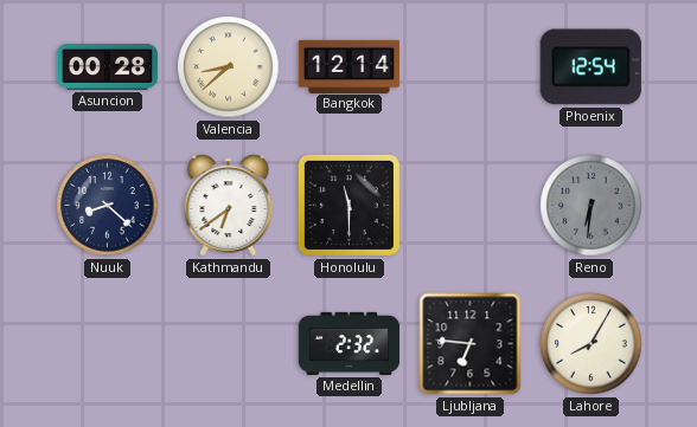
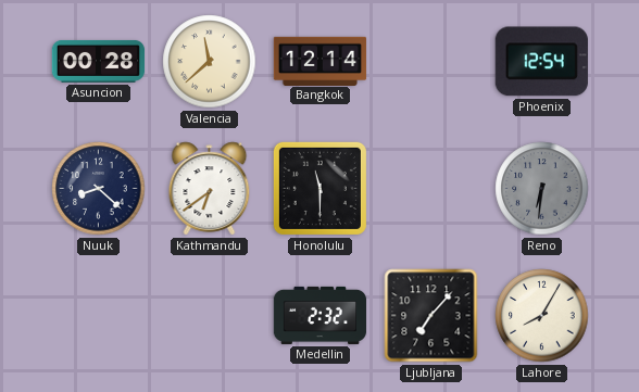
Valencia: 8:38 -> 11:38 (210, 62)
Ljubljana: 6:46 -> 7:07 (431, 316)
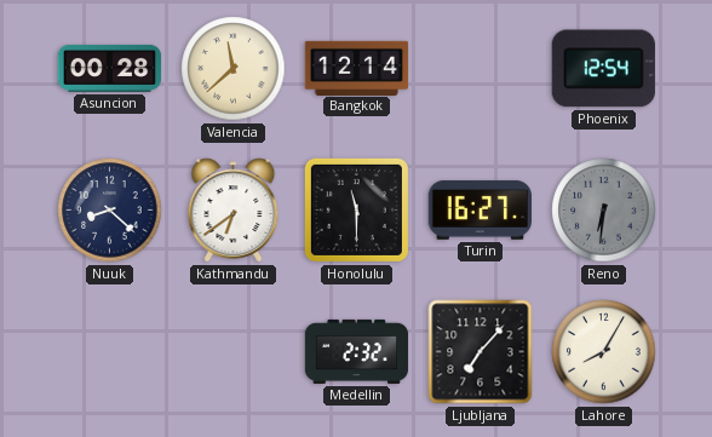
Turin: none -> 16:27 (480, 209)
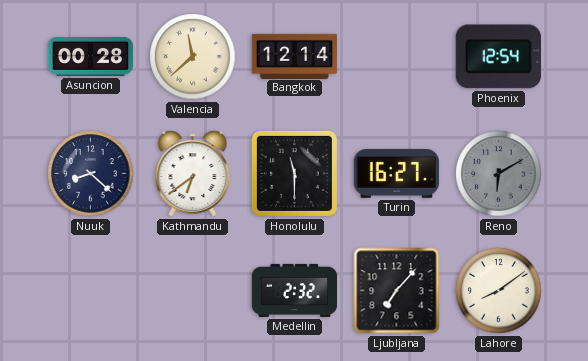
Reno: 6:31 -> 6:10 (499, 174)
Lahore: 8:05 -> 8:09 (499, 291)
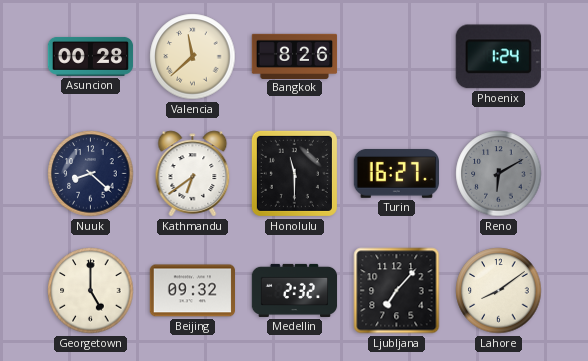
Bangkok: 12:14 -> 8:26 (295, 56)
Phoenix: 12:54 -> 1:24 (498, 57)
Georgetown: none -> 5:00 (91, 291)
Beijing: none -> 09:32 (192, 291)
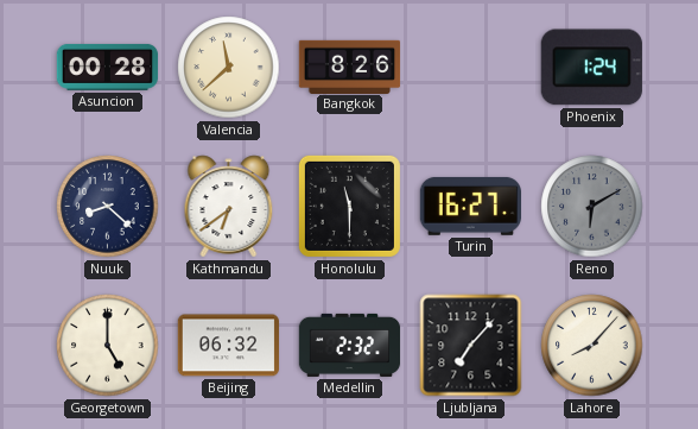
Beijing: 09:32 -> 06:32 (228, 346)
Lahore: 8:09 -> 8:07 (592, 346)
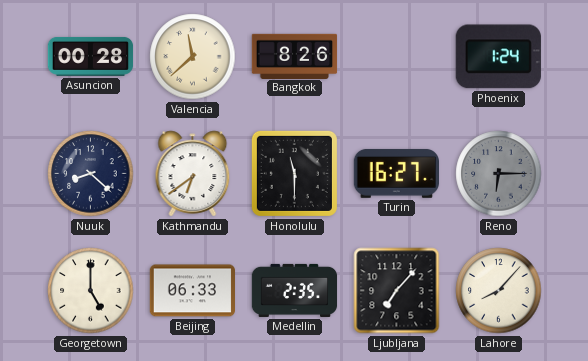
Reno: 6:10 -> 6:15 (499, 174)
Beijing: 06:32 -> 06:33 (192, 291)
Medellin: 2:32 -> 2:35 (295, 290)
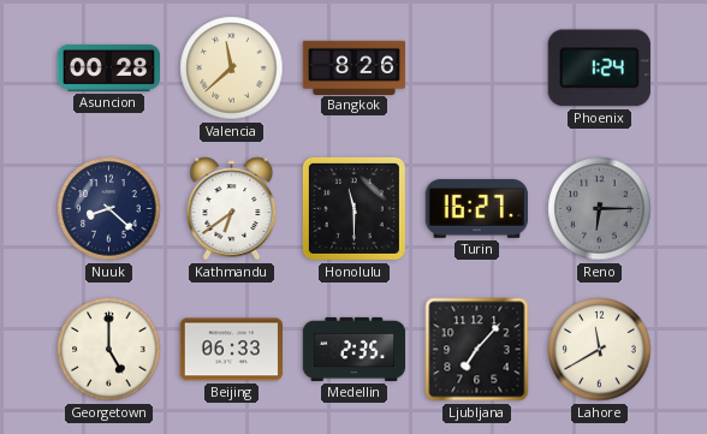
Lahore: 8:07 -> 11:40 (600, 350)
